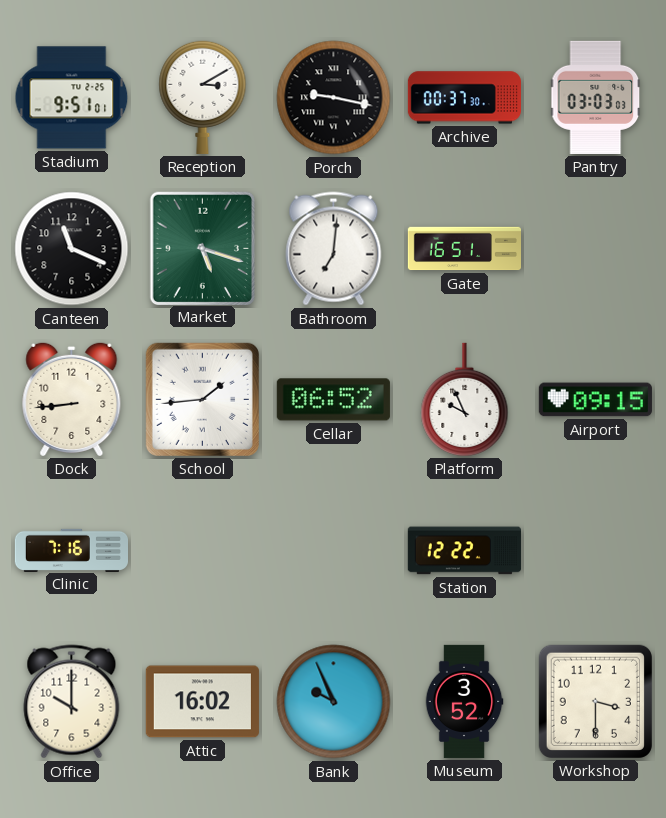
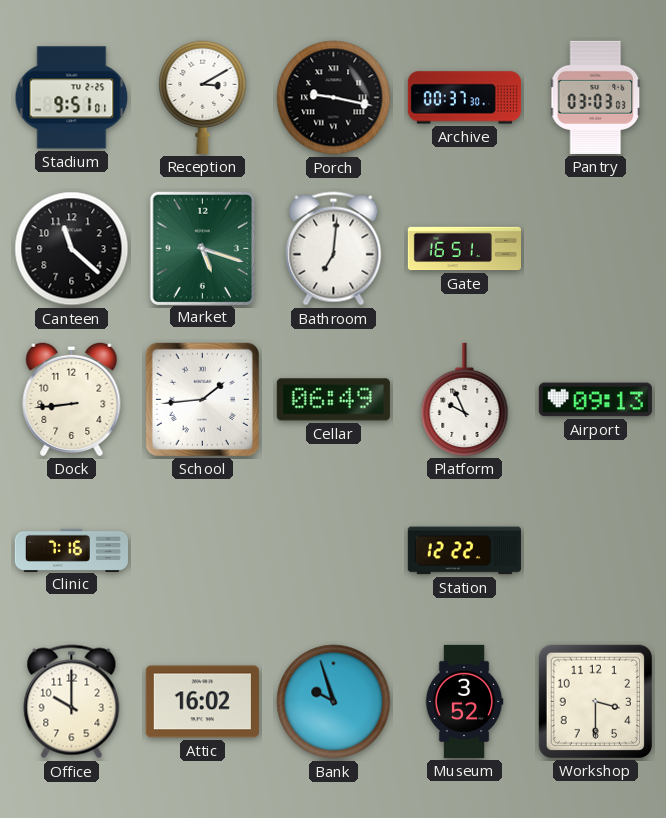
Canteen: 11:19 -> 11:22 (72, 249)
Cellar: 06:52 -> 06:49 (333, 400)
Airport: 09:15 -> 09:13 (595, 400)
Bank: 9:56 -> 9:57 (334, 702)
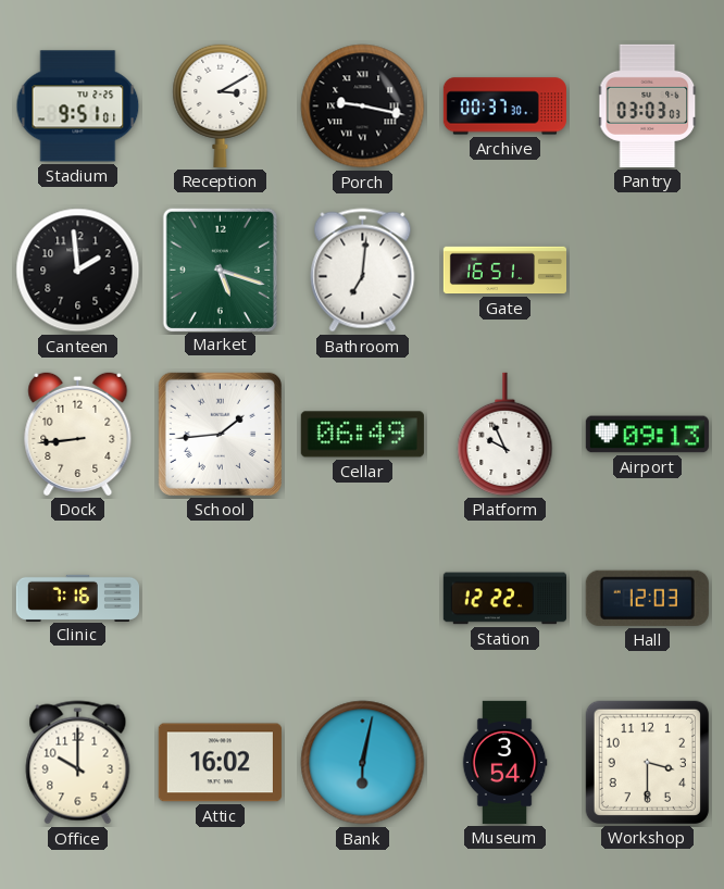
Canteen: 11:22 -> 1:59 (78, 271)
Hall: none -> 12:03 (647, 598)
Bank: 9:57 -> 6:02 (363, 763)
Museum: 3:52 -> 3:54 (504, 762)
